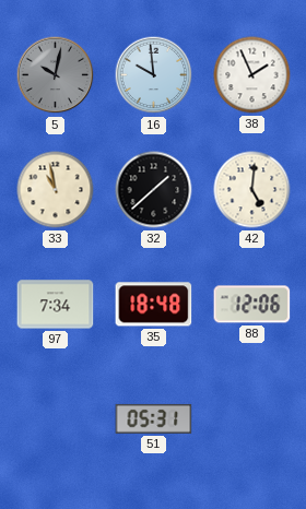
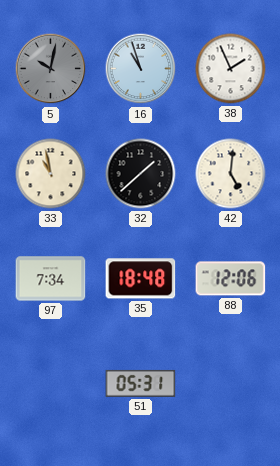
16: 9:59 -> 10:57 (141, 69)
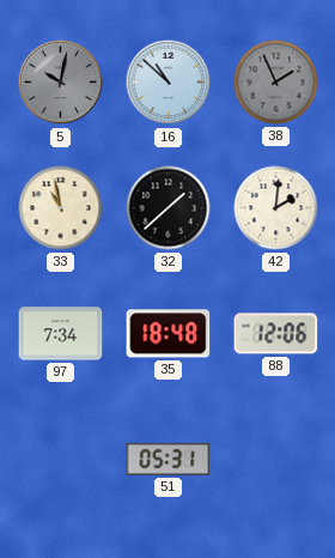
16: 10:57 -> 10:52 (169, 83)
38 dial: white -> grey (276, 83)
42: 5:01 -> 2:01 (276, 208)
